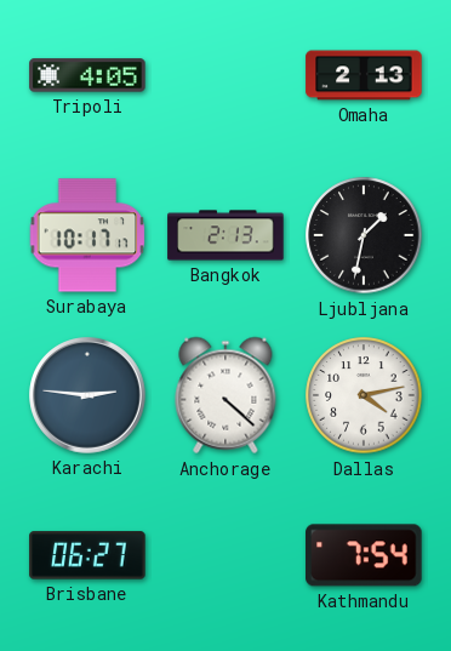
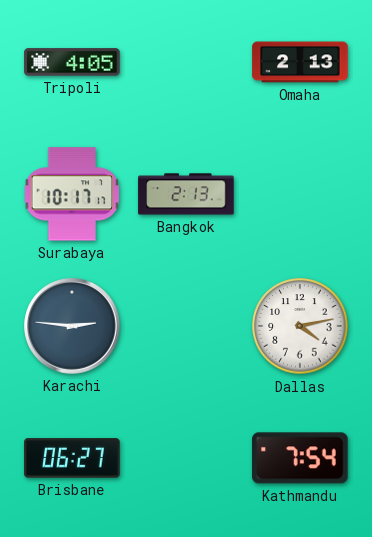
Ljubljana: 1:32 -> none (364, 235)
Anchorage: 4:22 -> none (225, 395)
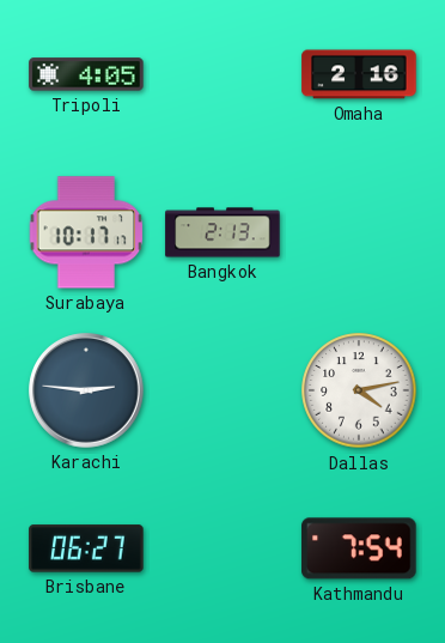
Omaha: 2:13 -> 2:16 (359, 74)
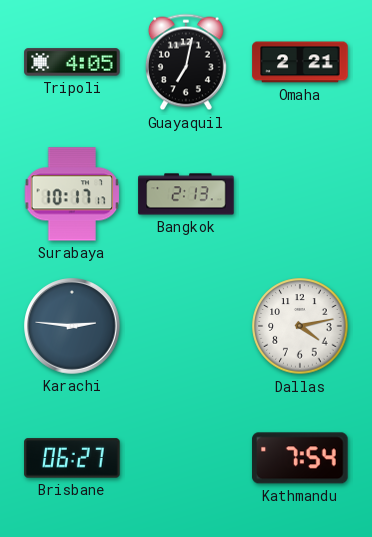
Guayaquil: none -> 7:02 (186, 62)
Omaha: 2:16 -> 2:21 (300, 62)
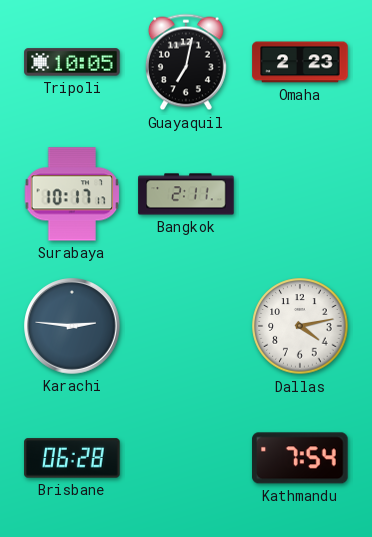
Tripoli: 4:05 -> 10:05 (72, 62)
Omaha: 2:21 -> 2:23 (300, 62)
Bangkok: 2:13 -> 2:11 (186, 194)
Brisbane: 06:27 -> 06:28 (72, 458)
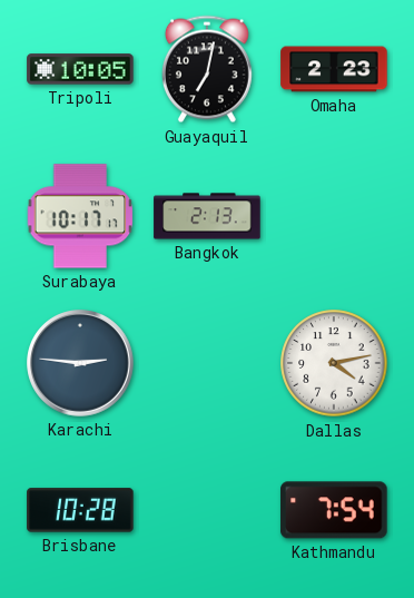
Bangkok: 2:11 -> 2:13 (207, 216)
Brisbane: 06:28 -> 10:28 (80, 510)
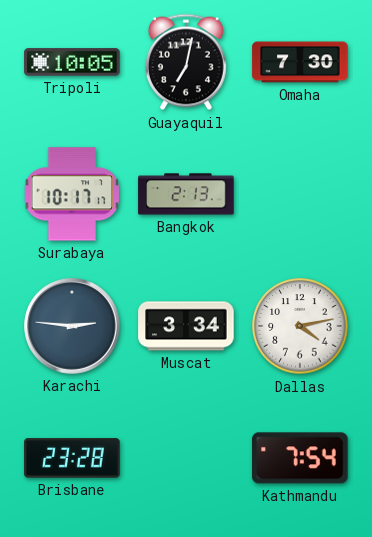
Omaha: 2:23 -> 7:30 (300, 62)
Muscat: none -> 3:34 (186, 326)
Brisbane: 10:28 -> 23:28 (72, 458)
